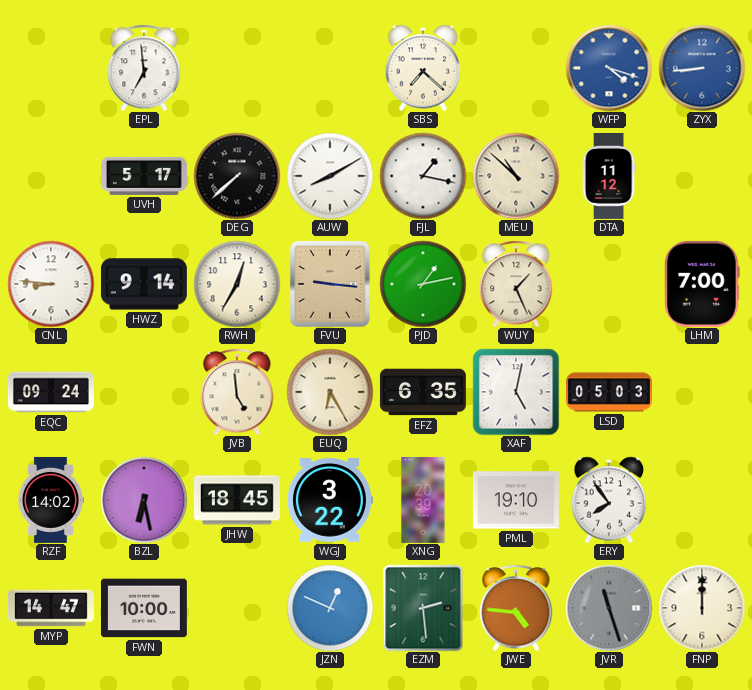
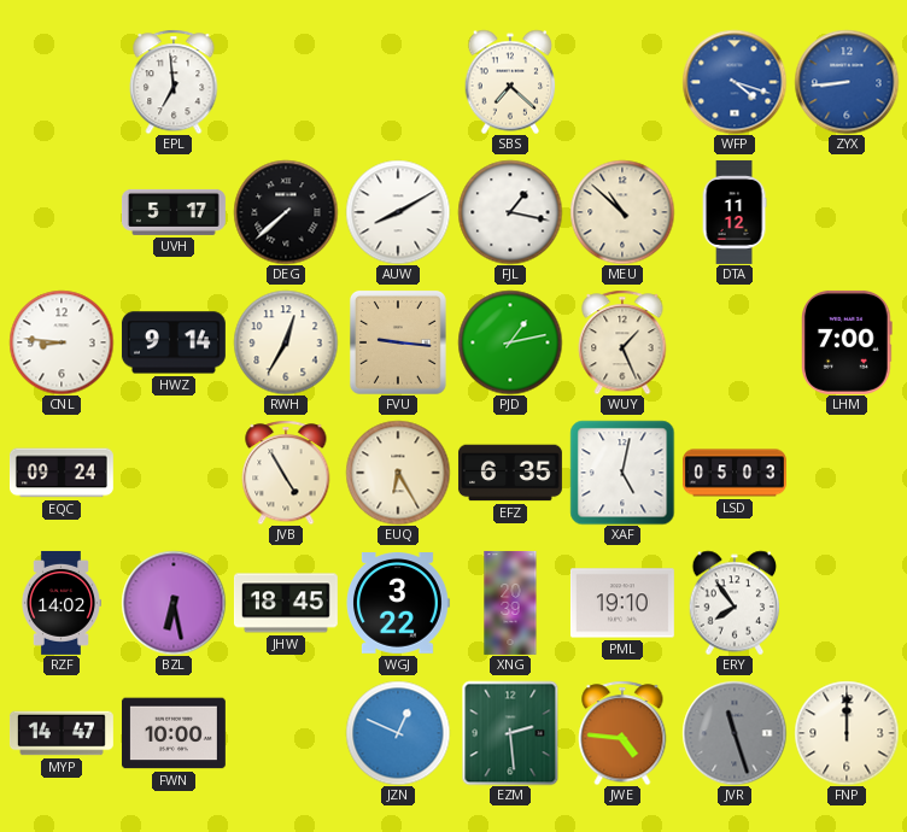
JVB: 4:59 -> 4:55 (286, 473)
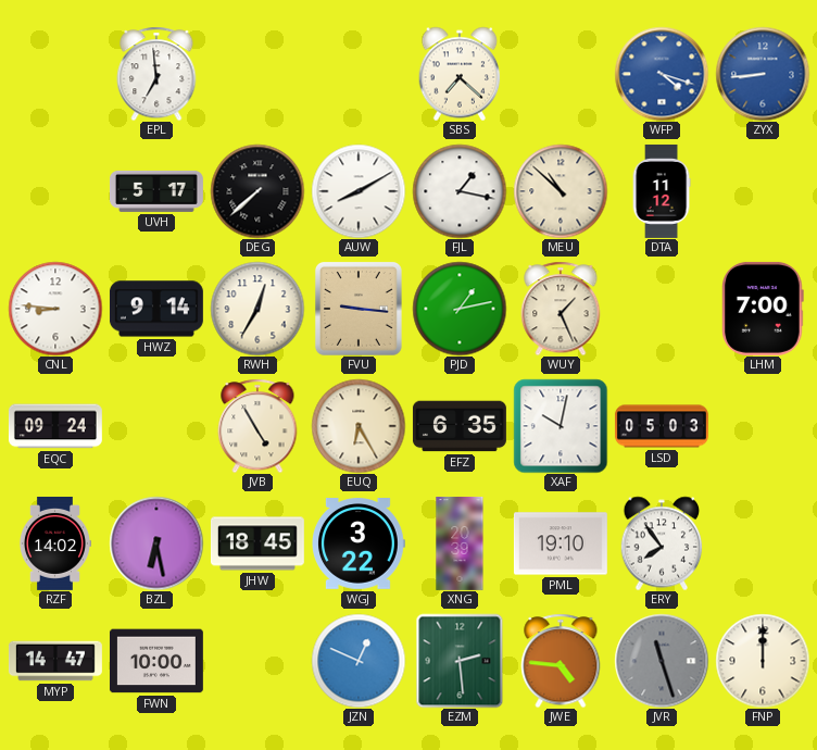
XAF: 5:02 -> 10:02 (561, 426)
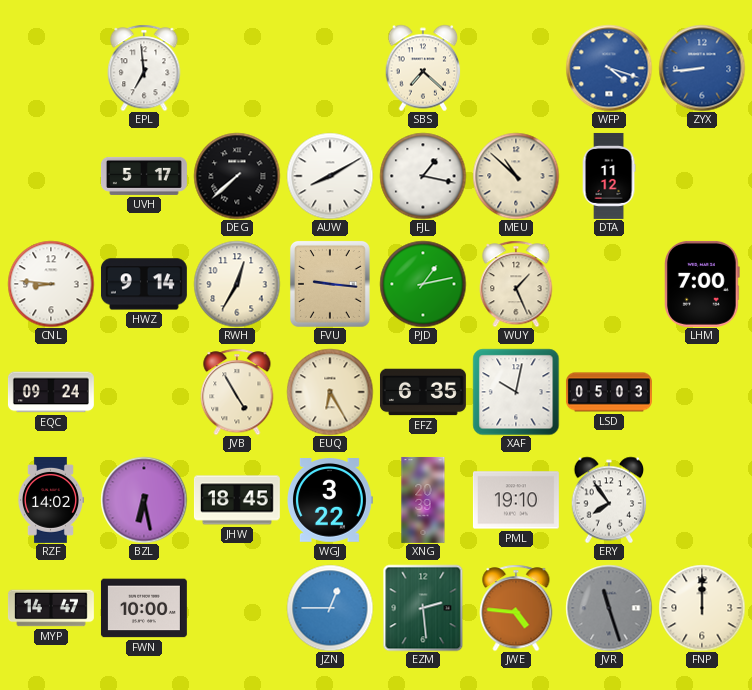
JZN: 12:49 -> 12:45 (330, 608)
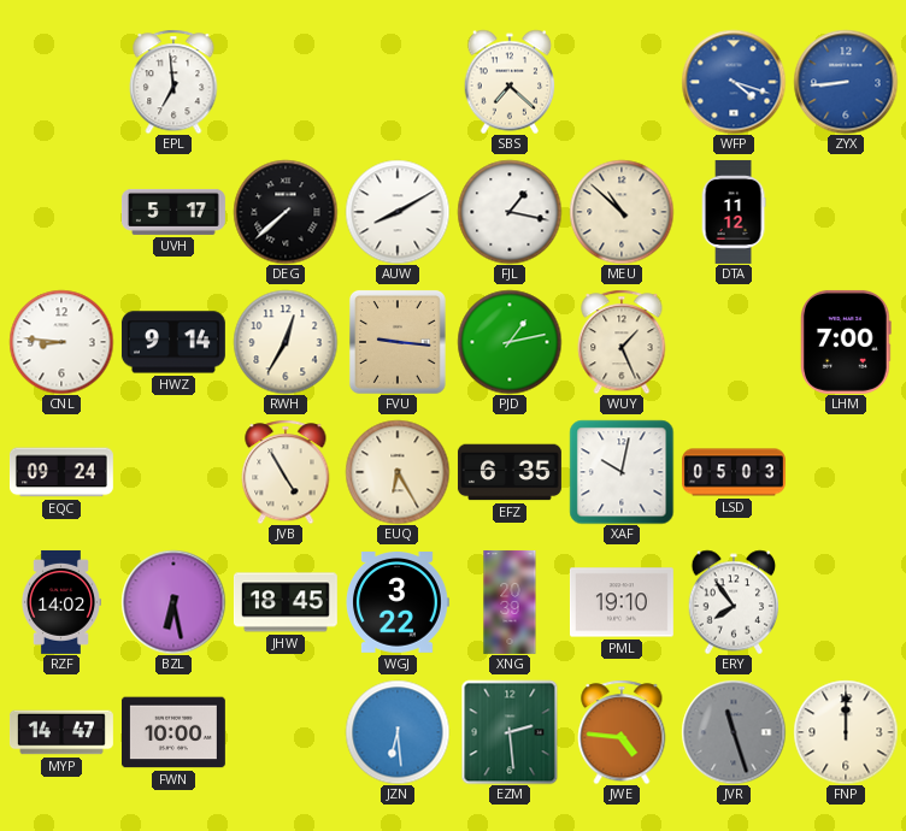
JZN: 12:45 -> 6:29 (398, 732)
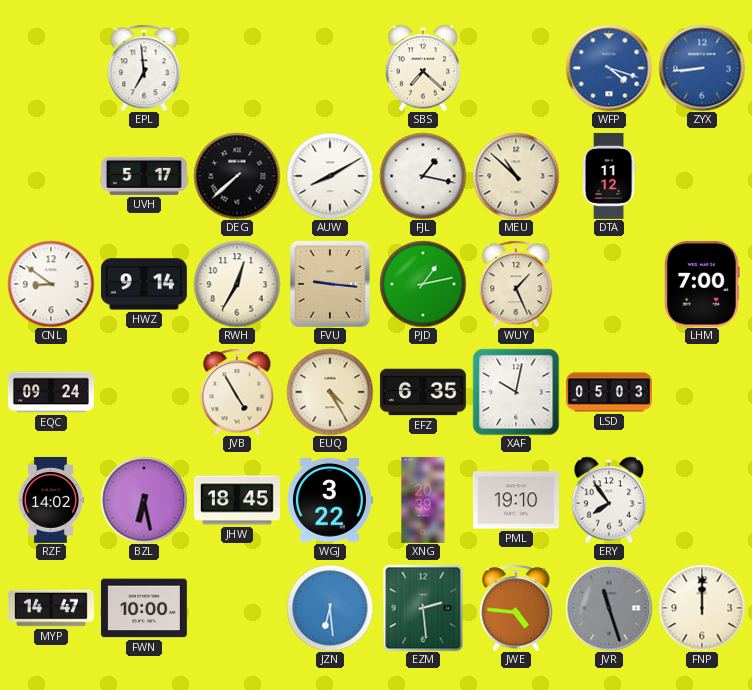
CNL: 8:46 -> 8:51 (51, 284)
EUQ: 6:25 -> 4:25 (330, 392)
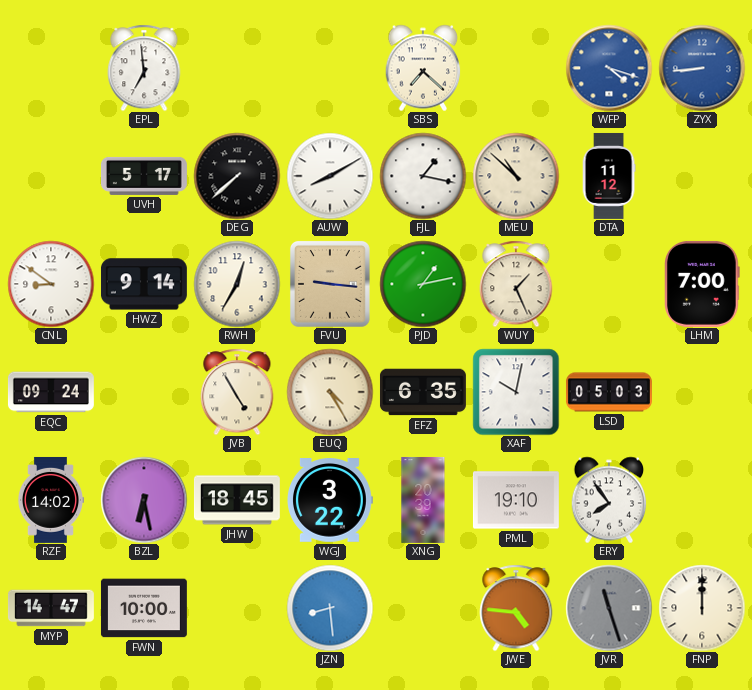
JZN: 6:29 -> 8:29 (330, 608)
EZM: 2:29 -> none (423, 608)
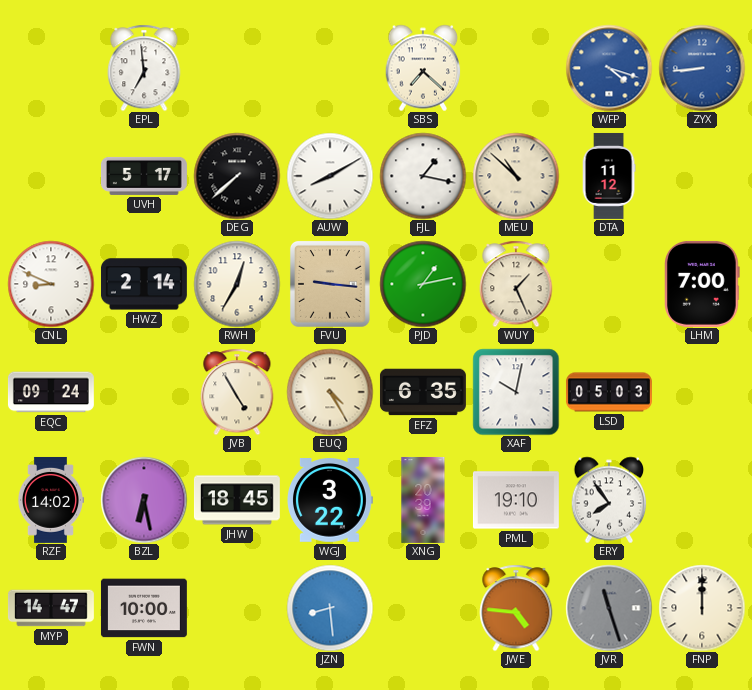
CNL: 8:51 -> 8:49 (51, 284)
HWZ: 9:14 -> 2:14 (144, 284)
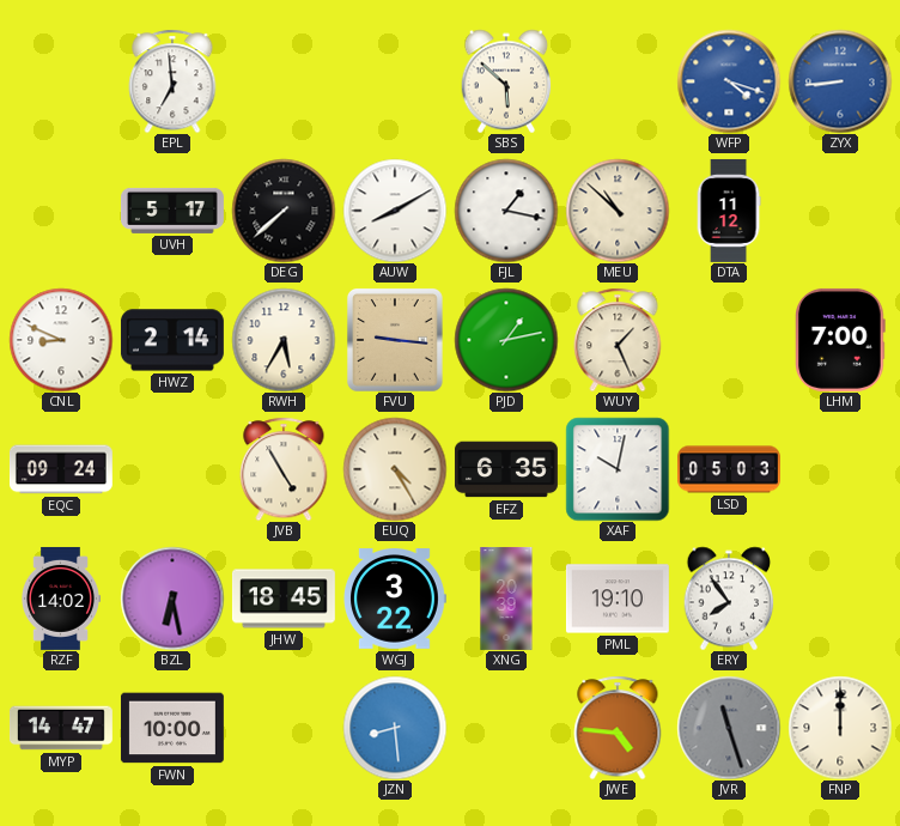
SBS: 7:22 -> 5:52 (506, 81)
RWH: 12:35 -> 5:35 (284, 340)
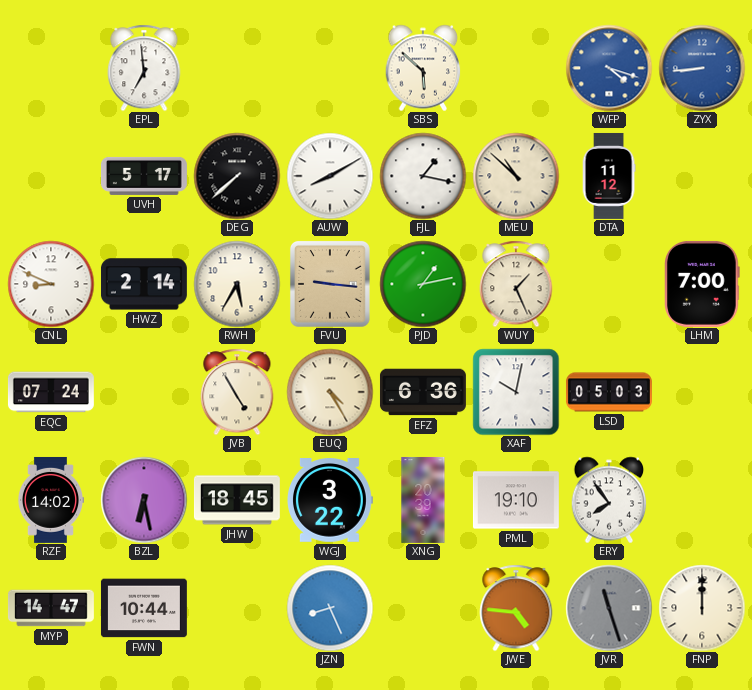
EQC: 09:24 -> 07:24 (51, 392)
EFZ: 6:35 -> 6:36 (423, 392)
FWN: 10:00 -> 10:44 (144, 608)
JZN: 8:29 -> 8:26 (330, 608)
